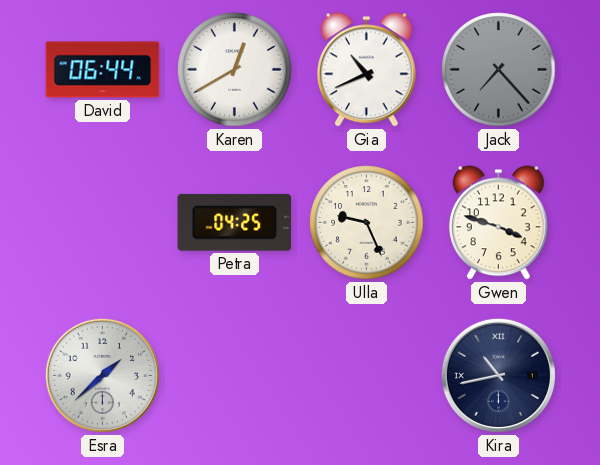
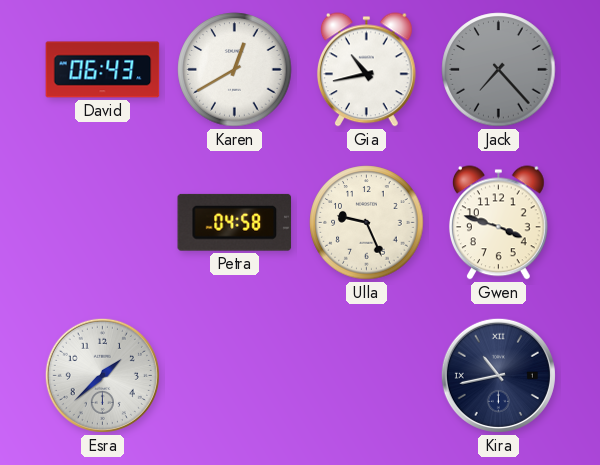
David: 06:44 -> 06:43 (103, 70)
Gia: 10:41 -> 10:43 (366, 70)
Petra: 04:25 -> 04:58 (235, 222)
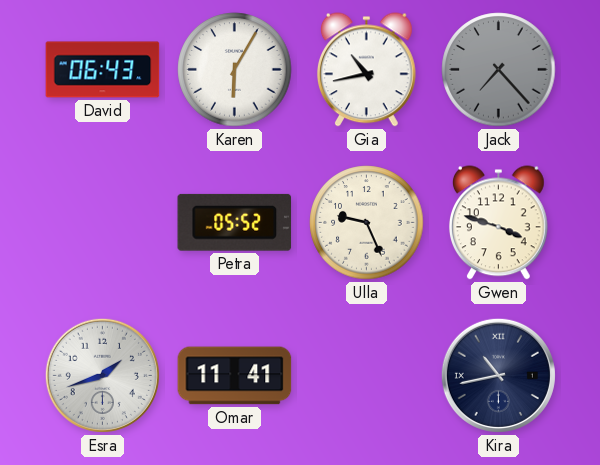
Karen: 12:40 -> 6:05 (235, 70)
Petra: 04:58 -> 05:52 (235, 222)
Esra: 1:38 -> 1:42 (102, 375)
Omar: none -> 11:41 (235, 376)
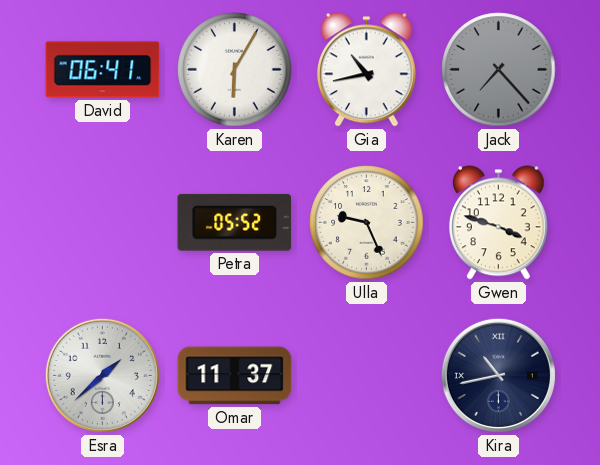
David: 06:43 -> 06:41 (103, 70)
Esra: 1:42 -> 1:38 (102, 375)
Omar: 11:41 -> 11:37 (235, 376)
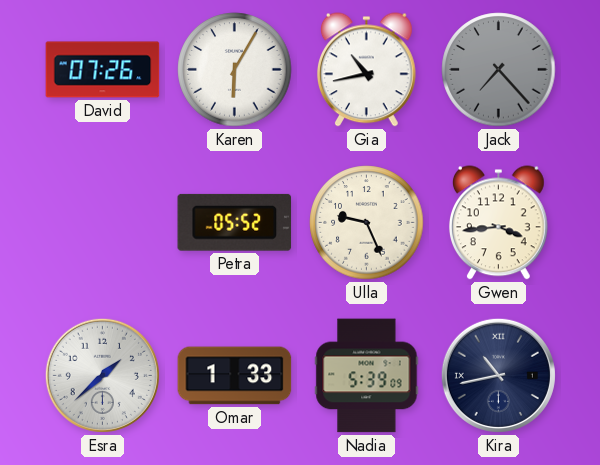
David: 06:41 -> 07:26 (103, 70)
Gwen: 3:48 -> 3:44 (498, 223)
Omar: 11:37 -> 1:33 (235, 376)
Nadia: none -> 5:39 (367, 376)
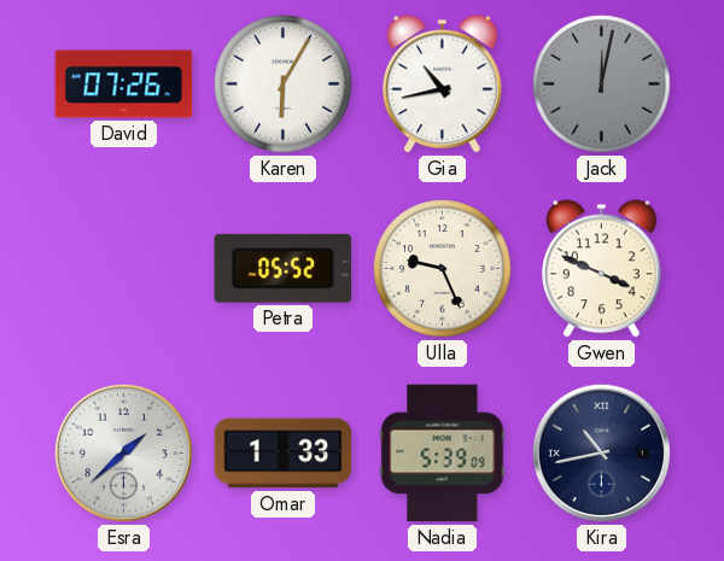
Jack: 7:23 -> 12:02 (602, 84)
Gwen: 3:44 -> 3:49 (601, 269)
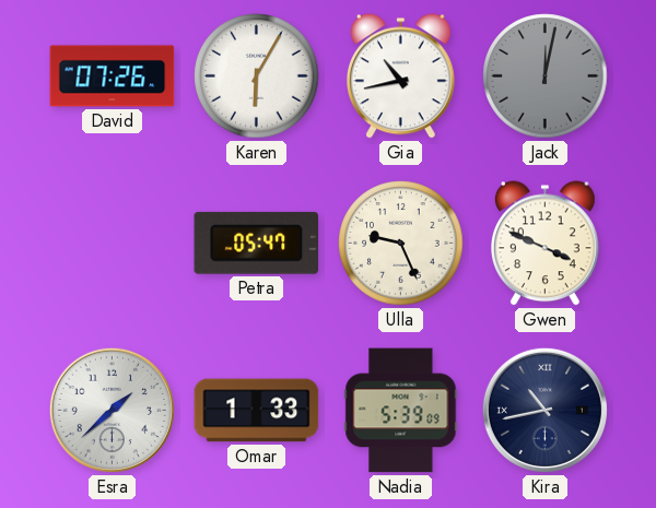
Petra: 05:52 -> 05:47 (257, 243)
